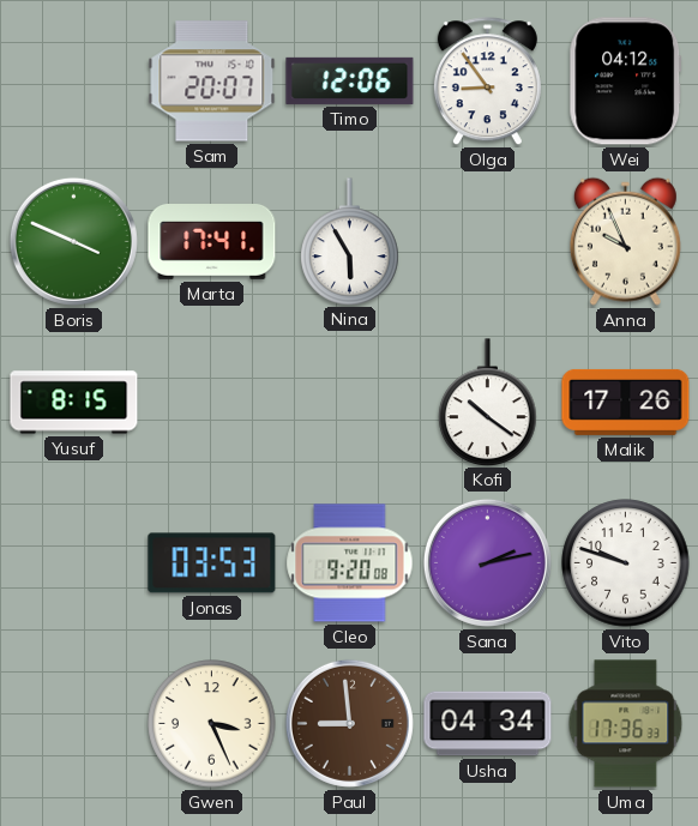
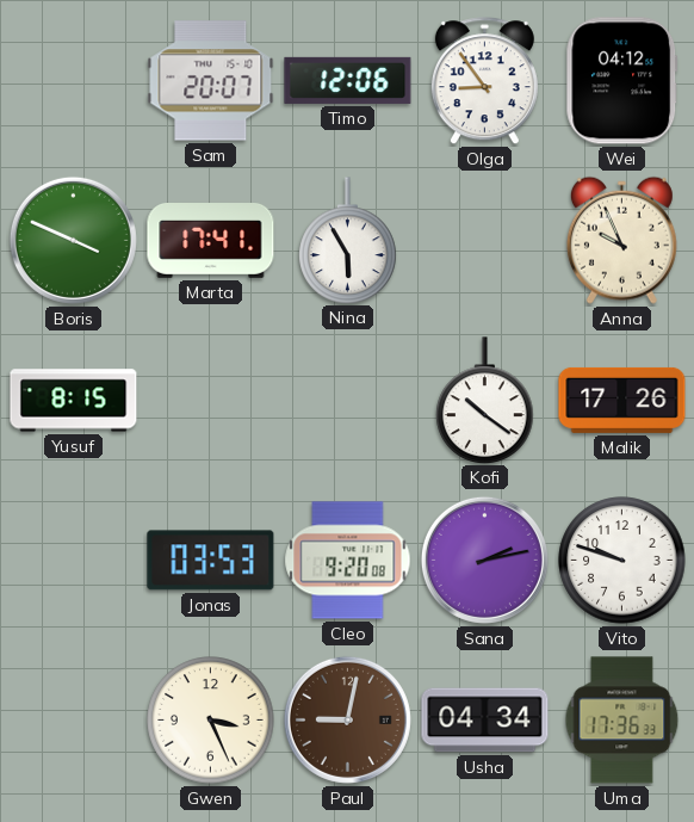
Paul: 8:59 -> 9:02 (347, 719)
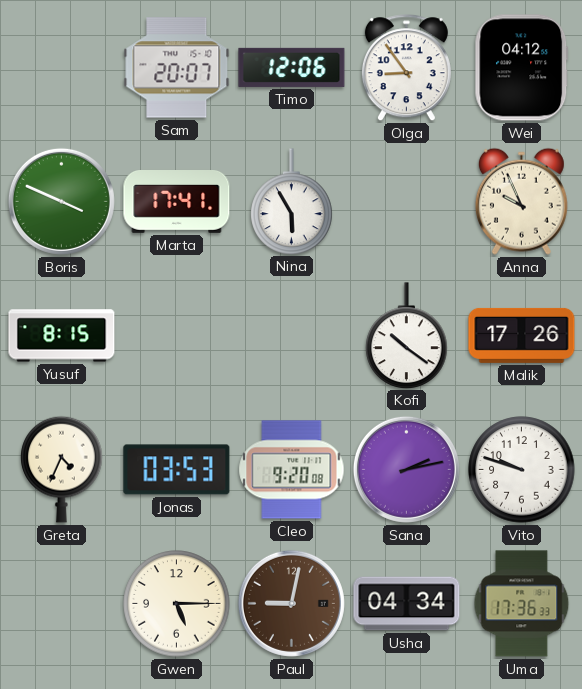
Greta: none -> 4:34 (62, 469)
Gwen: 3:26 -> 5:15 (177, 604)
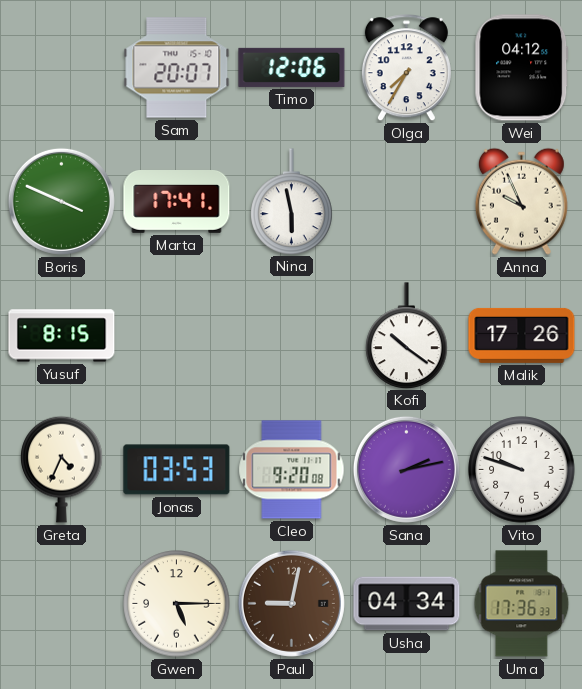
Olga: 8:54 -> 7:35 (406, 68)
Nina: 5:55 -> 5:58 (292, 201)
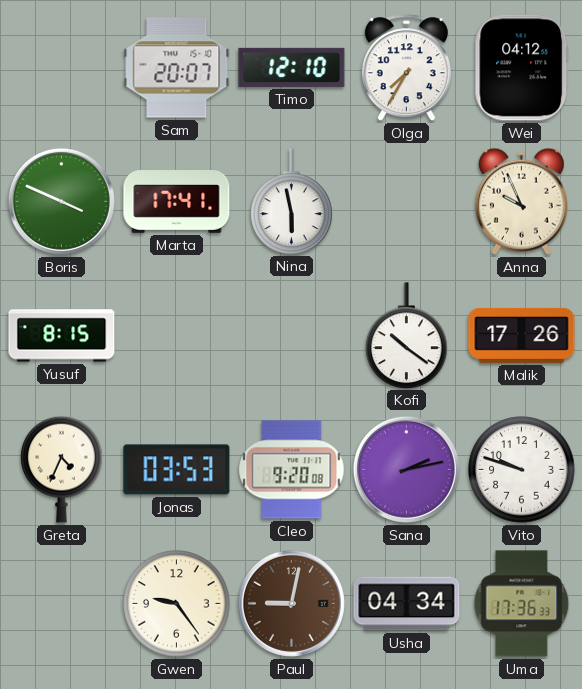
Timo: 12:06 -> 12:10 (292, 67)
Gwen: 5:15 -> 9:24 (177, 604)
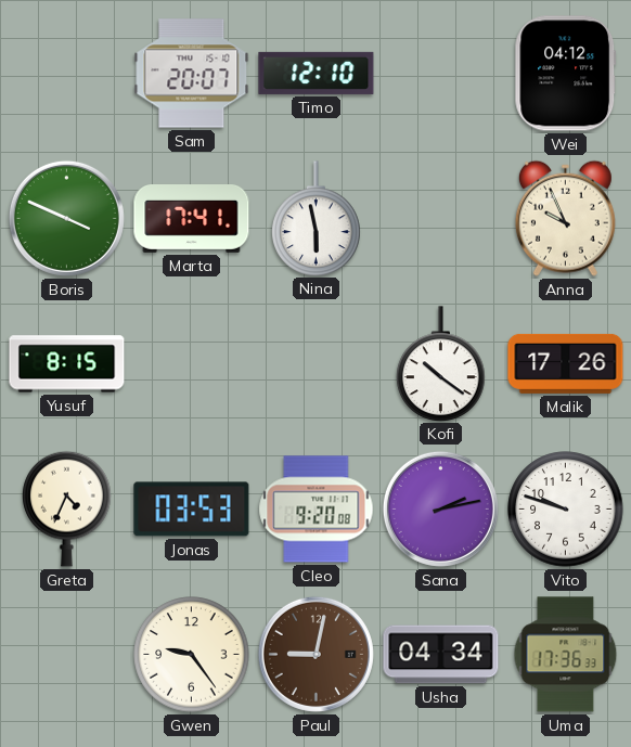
Olga: 7:35 -> none (406, 68)
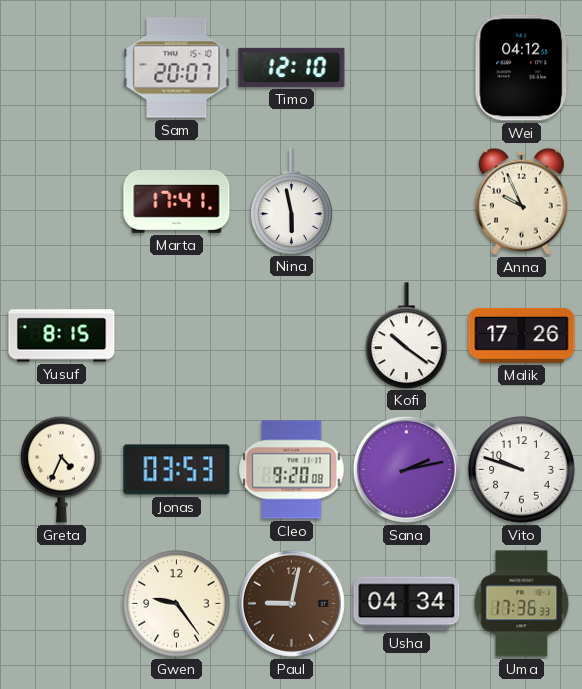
Boris: 3:49 -> none (66, 218)
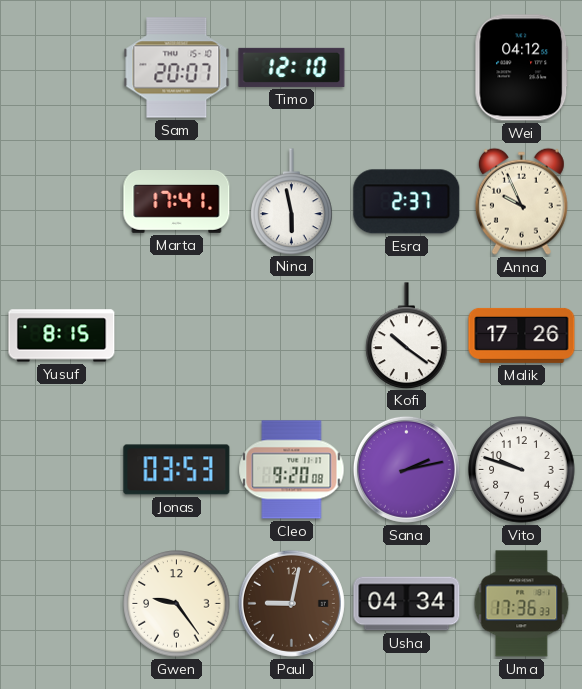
Esra: none -> 2:37 (407, 202)
Greta: 4:34 -> none (62, 469)
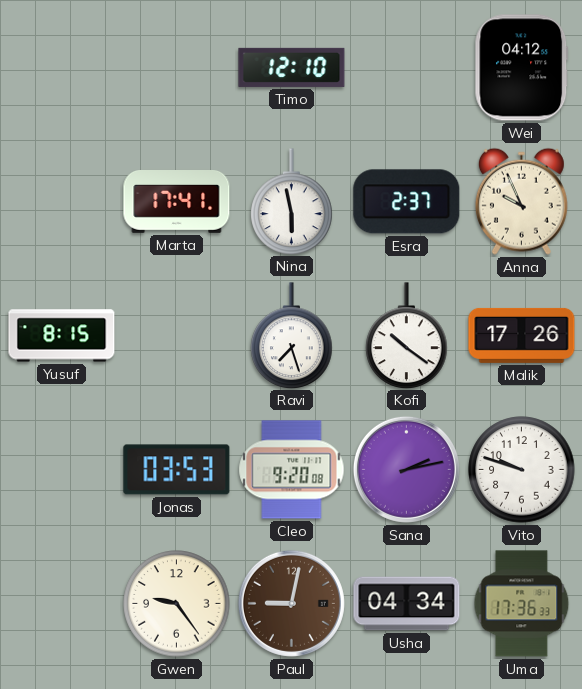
Sam: 20:07 -> none (177, 68)
Ravi: none -> 7:27 (292, 335)
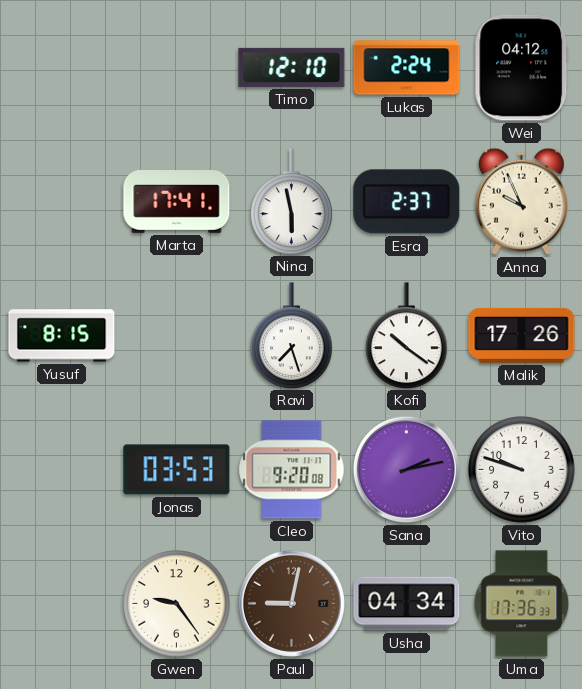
Lukas: none -> 2:24 (407, 68)
